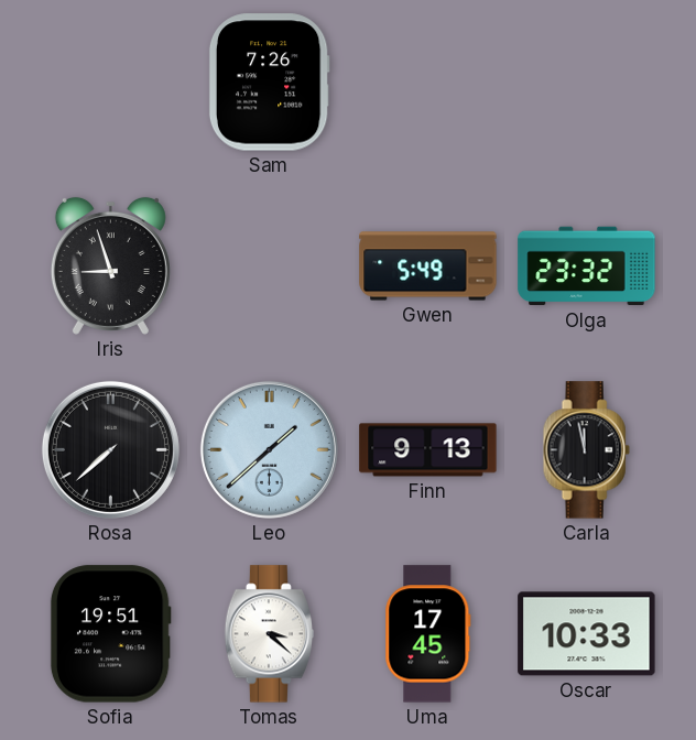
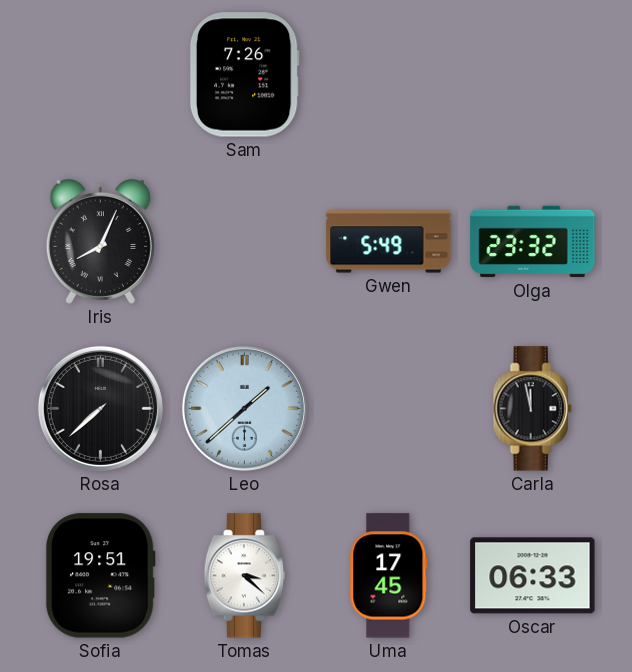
Iris: 8:57 -> 8:04 (100, 241)
Finn: 9:13 -> none (428, 450)
Oscar: 10:33 -> 06:33 (533, 576)
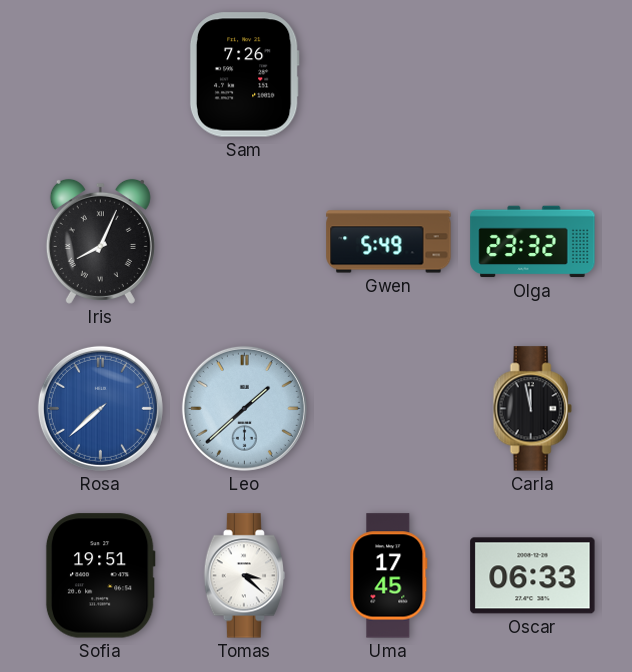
Rosa dial: black -> blue (100, 408)
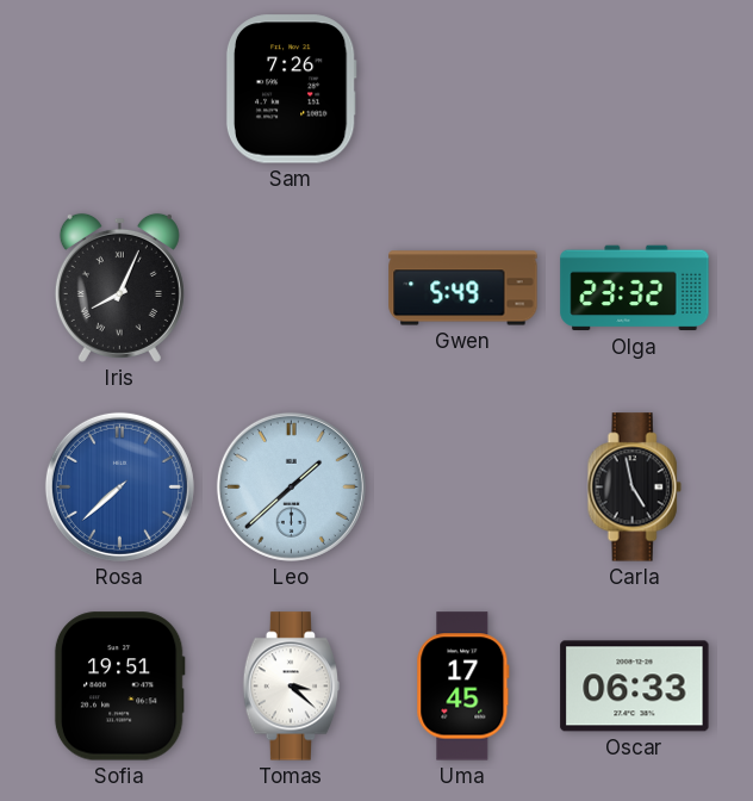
Carla: 11:58 -> 4:58 (634, 488)
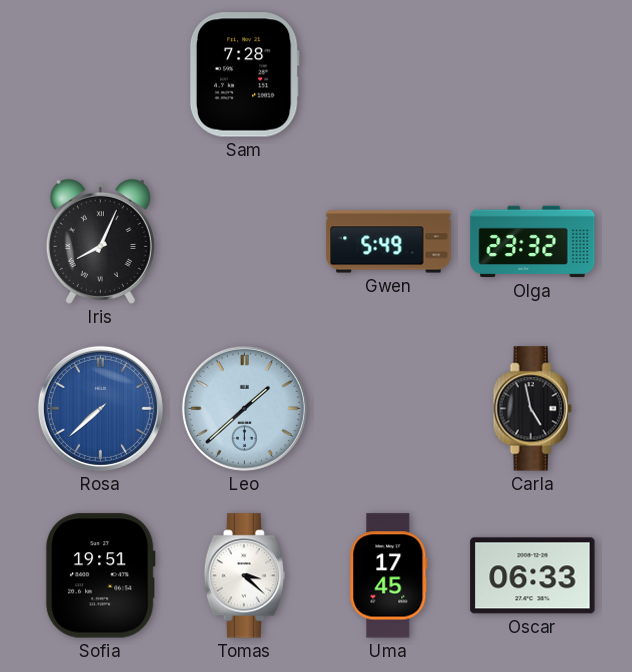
Sam: 7:26 -> 7:28 (244, 75)
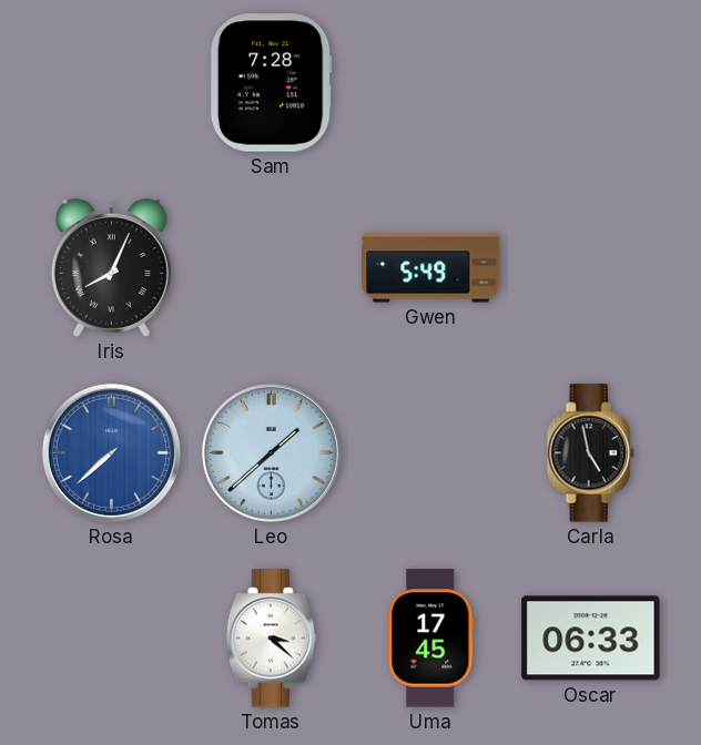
Olga: 23:32 -> none (533, 242)
Sofia: 19:51 -> none (100, 576)
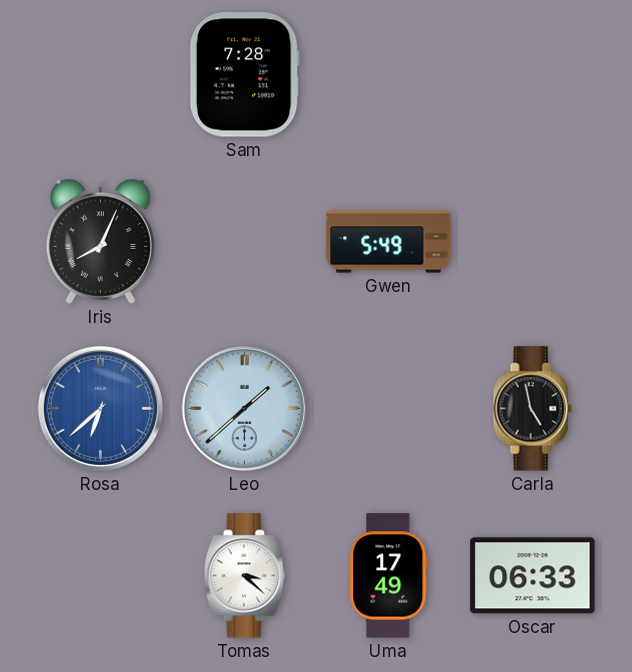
Rosa: 7:38 -> 6:38 (100, 408)
Uma: 17:45 -> 17:49 (389, 576)
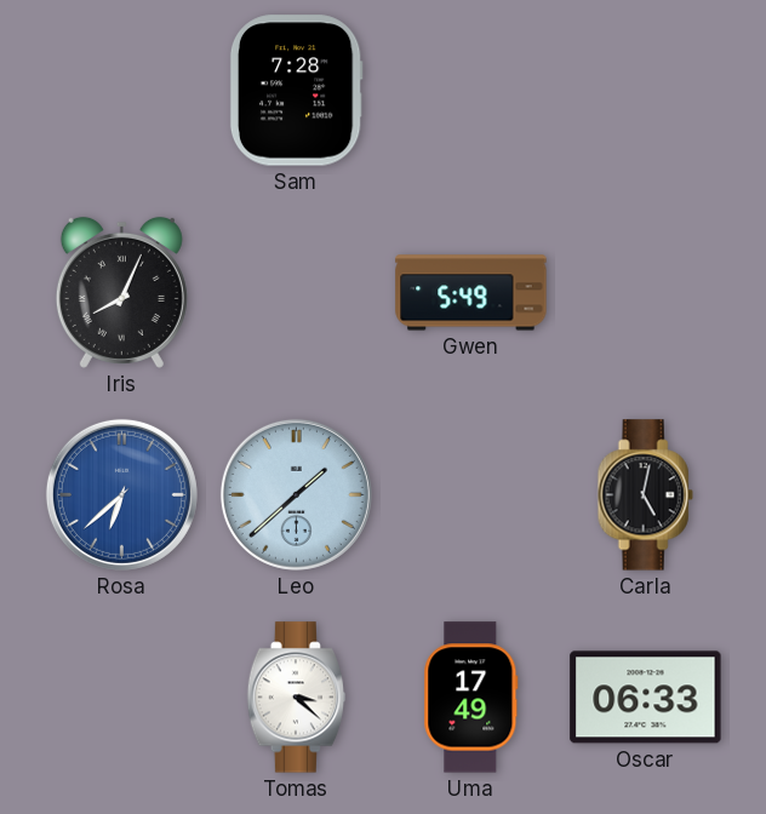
Carla: 4:58 -> 5:02 (645, 495)
